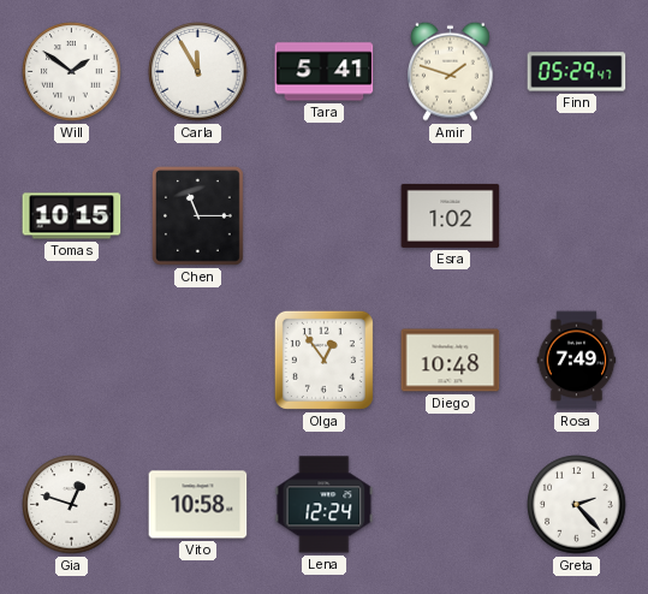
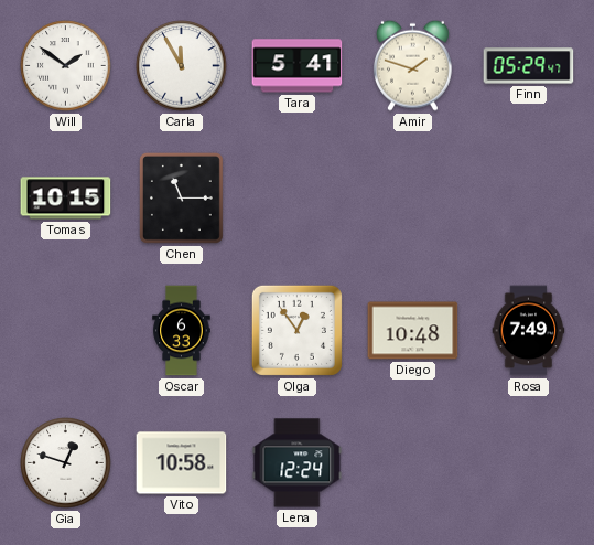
Esra: 1:02 -> none (451, 215)
Oscar: none -> 6:33 (182, 331)
Greta: 2:23 -> none (577, 505)
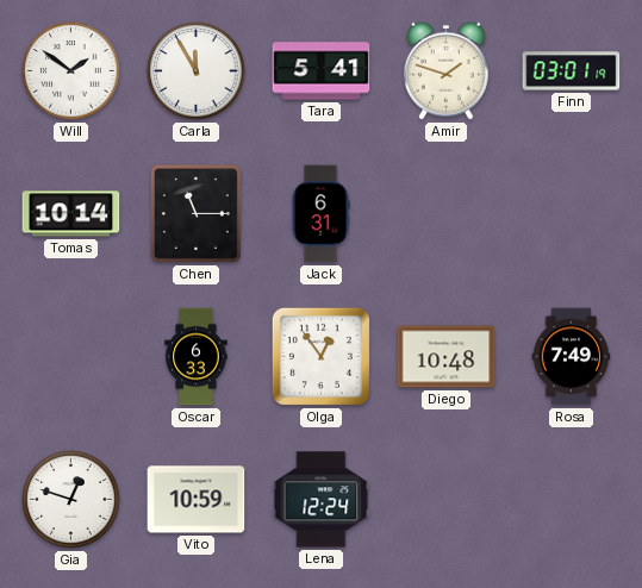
Finn: 05:29 -> 03:01 (572, 71)
Tomas: 10:15 -> 10:14 (71, 214)
Jack: none -> 6:31 (320, 214)
Vito: 10:58 -> 10:59 (197, 500)
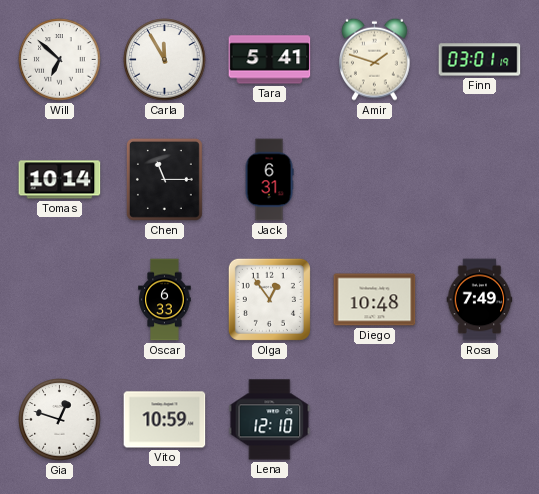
Will: 1:51 -> 6:52 (60, 60)
Lena: 12:24 -> 12:10 (270, 420)
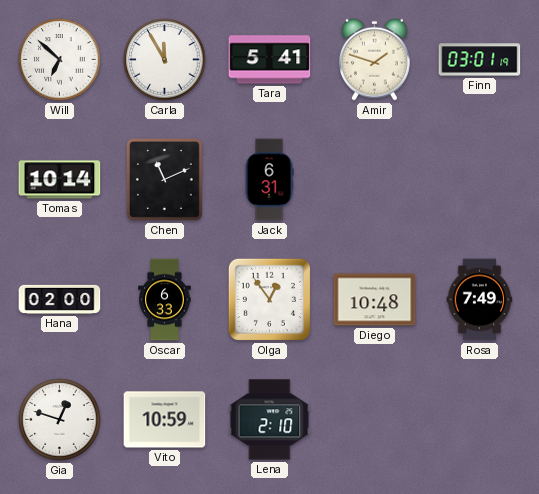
Chen: 11:15 -> 11:11 (164, 179)
Hana: none -> 02:00 (60, 299)
Lena: 12:10 -> 2:10 (270, 420)
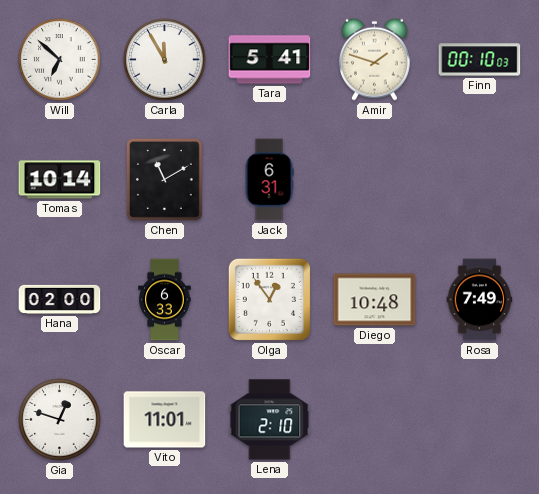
Finn: 03:01 -> 00:10 (480, 60)
Chen: 11:11 -> 11:10 (164, 179)
Vito: 10:59 -> 11:01 (165, 420)
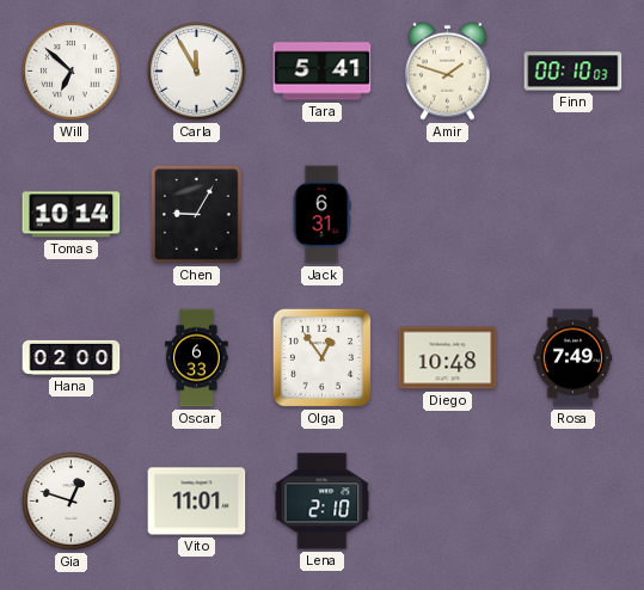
Chen: 11:10 -> 9:05 (196, 214)
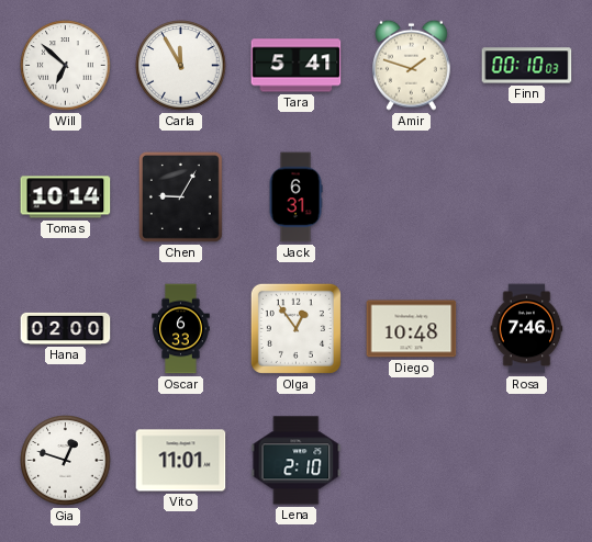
Rosa: 7:49 -> 7:46 (527, 329)
